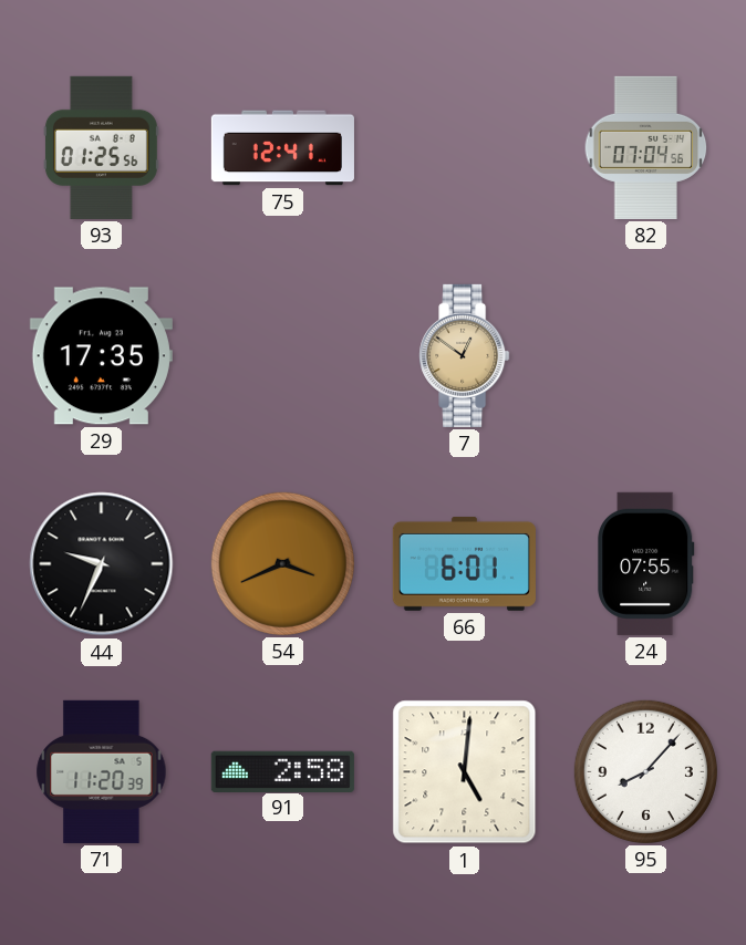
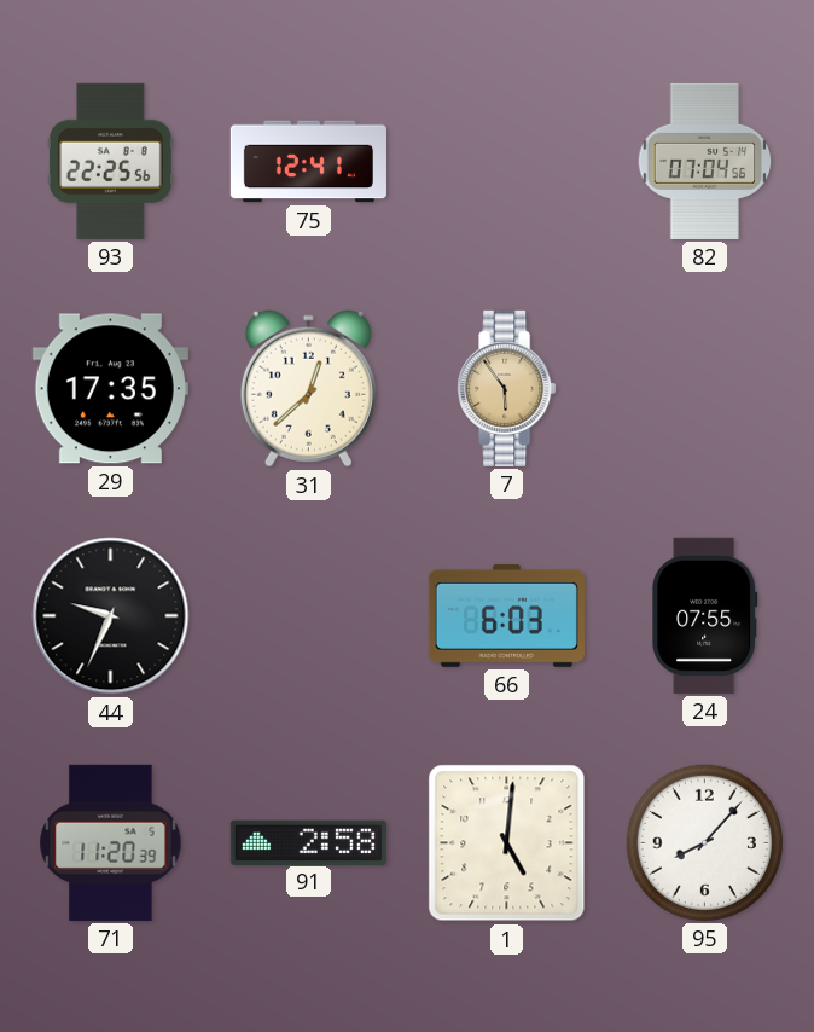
93: 01:25 -> 22:25 (110, 161)
31: none -> 12:38 (308, 389)
7: 12:51 -> 5:54 (507, 388)
54: 3:41 -> none (282, 563)
66: 6:01 -> 6:03 (506, 615)
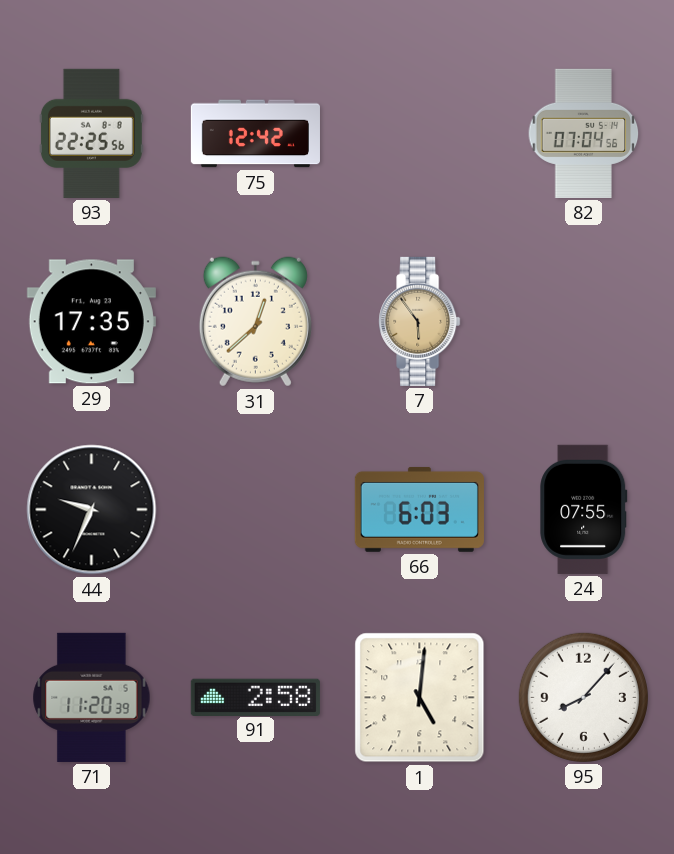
75: 12:41 -> 12:42 (255, 134)
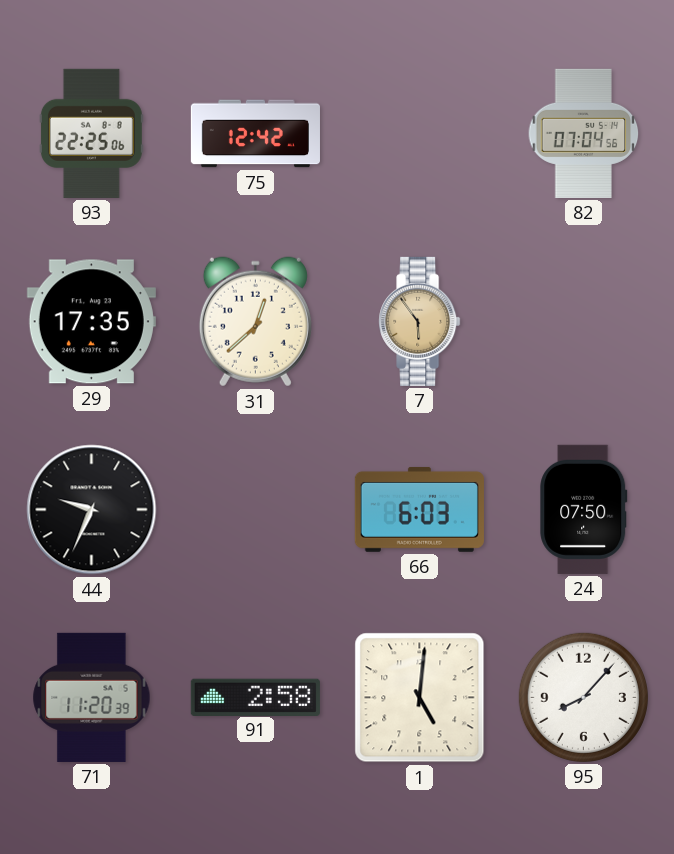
93: 22:25:56 -> 22:25:06 (91, 133)
24: 07:55 -> 07:50 (584, 509)
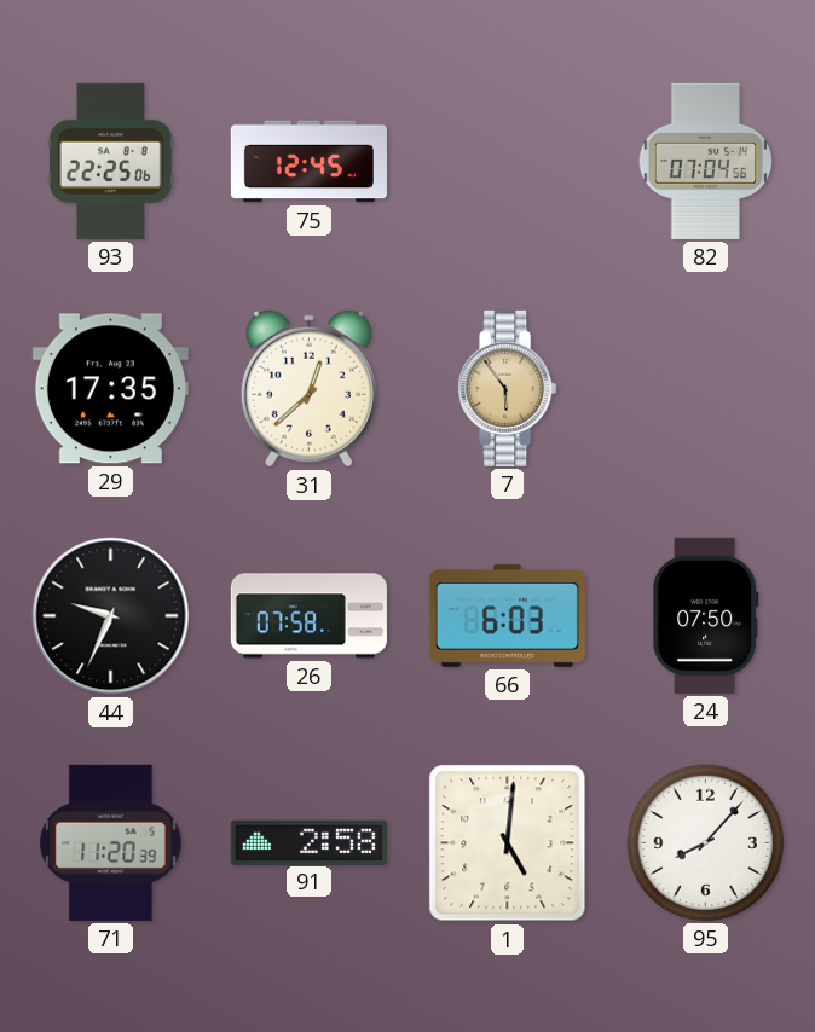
75: 12:42 -> 12:45 (308, 162)
26: none -> 07:58 (308, 616)
